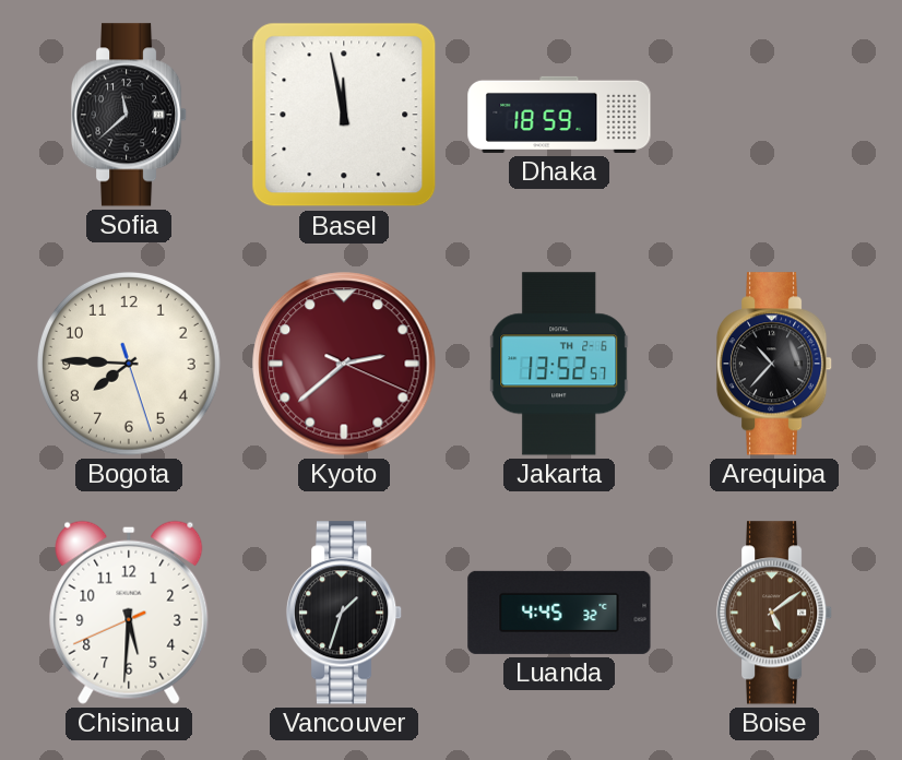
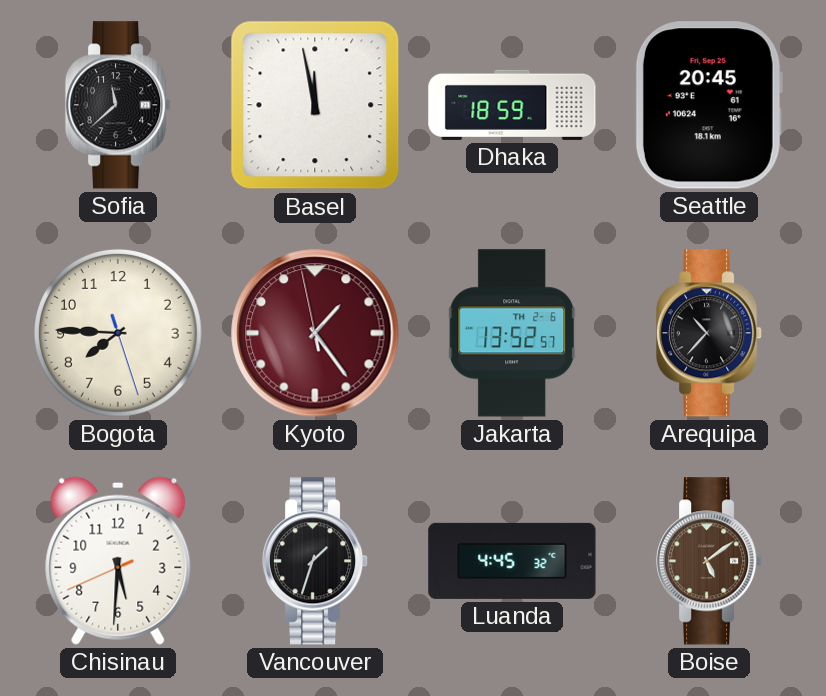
Seattle: none -> 20:45 (709, 105)
Kyoto: 2:38 -> 1:23 (315, 333)
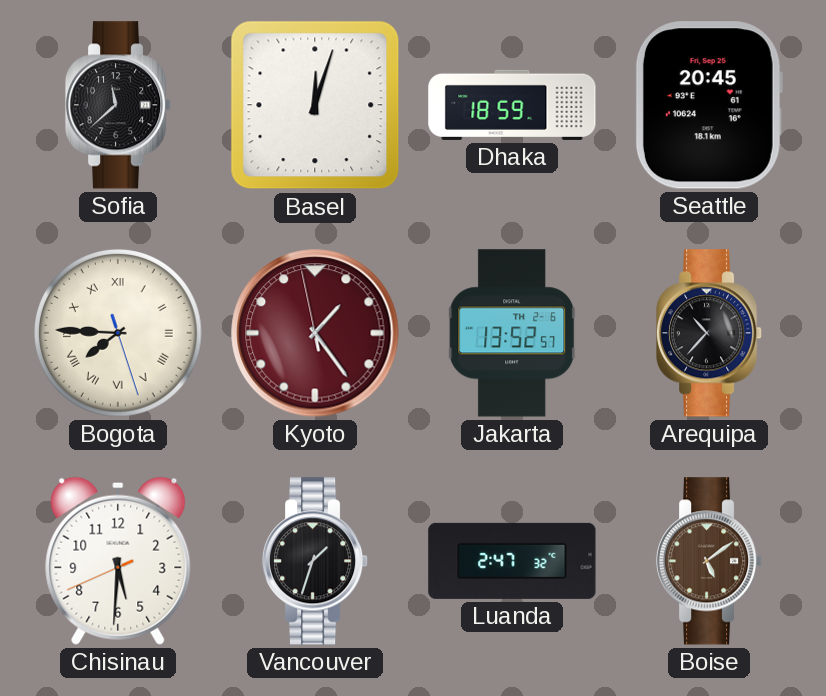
Basel: 11:58 -> 12:03 (315, 105)
Bogota numerals: Arabic -> Roman (118, 333)
Luanda: 4:45 -> 2:47 (512, 561)
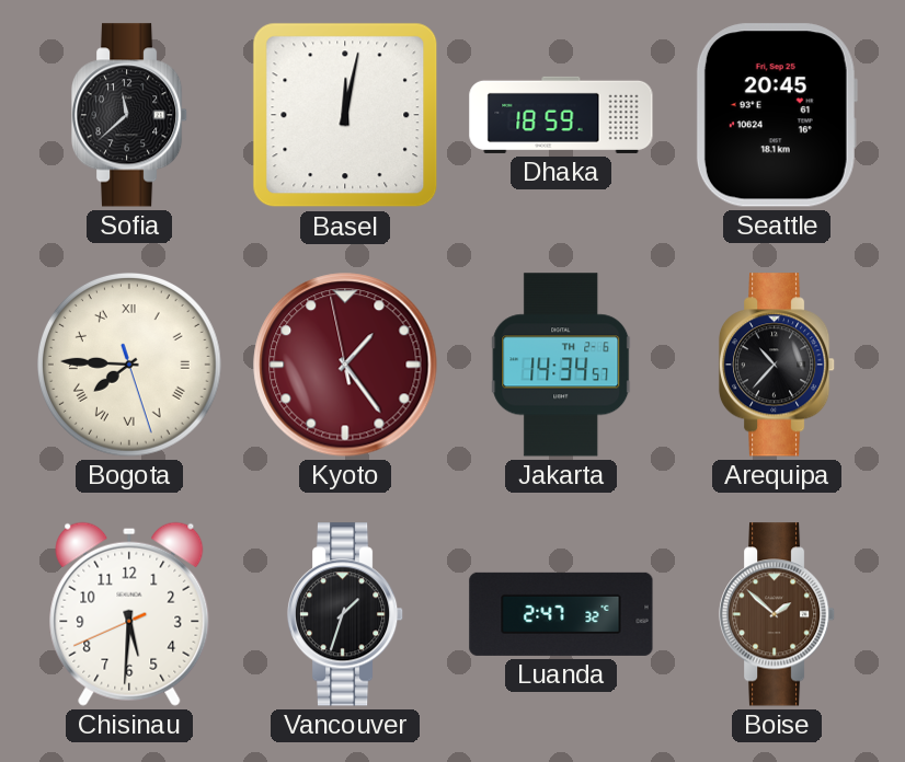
Basel: 12:03 -> 12:02 (345, 115)
Jakarta: 13:52 -> 14:34 (561, 365)
Boise: 5:09 -> 1:52 (777, 614)
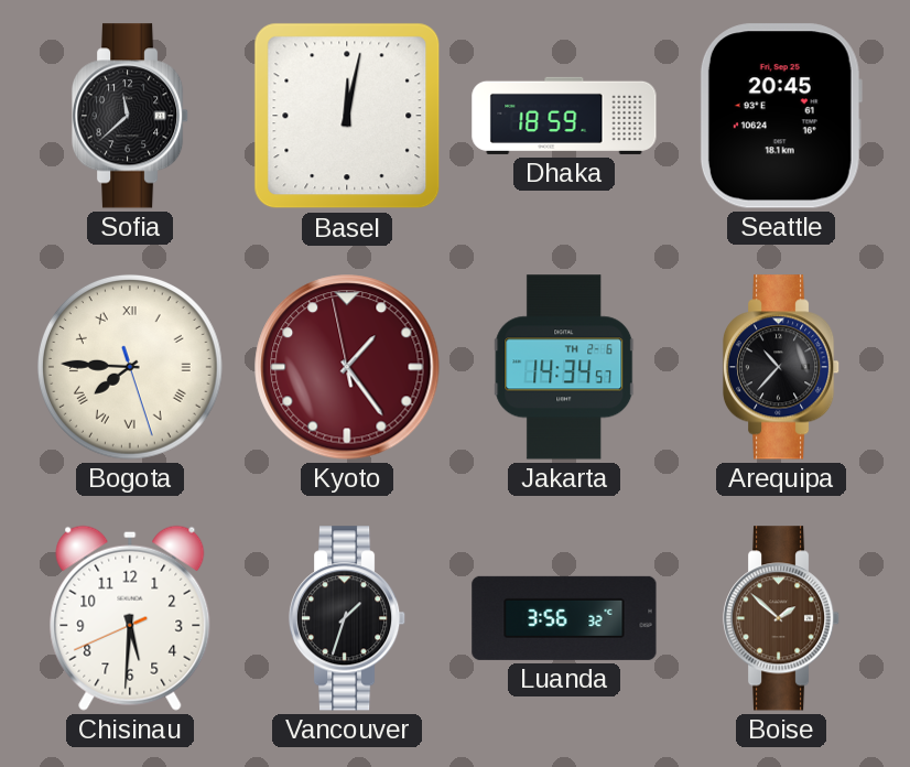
Luanda: 2:47 -> 3:56 (564, 618)
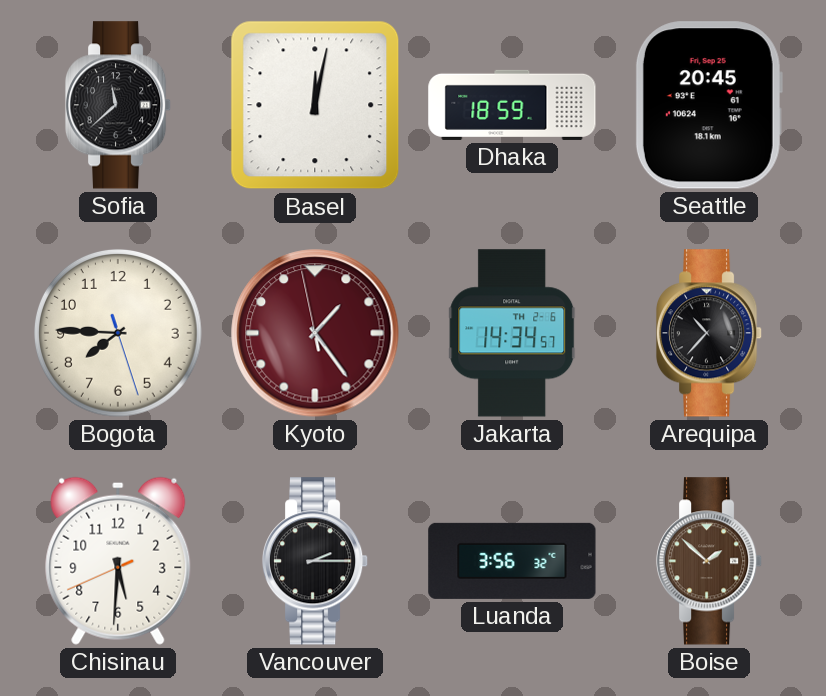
Bogota numerals: Roman -> Arabic (118, 333)
Vancouver: 1:33 -> 2:15 (315, 561)
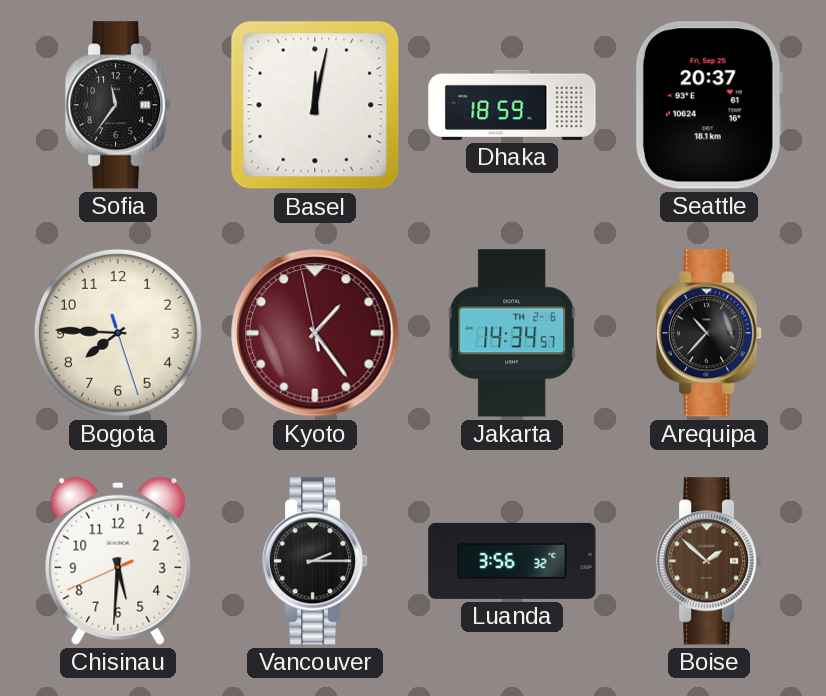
Sofia: 11:38 -> 11:36 (118, 105)
Seattle: 20:45 -> 20:37 (709, 105)
